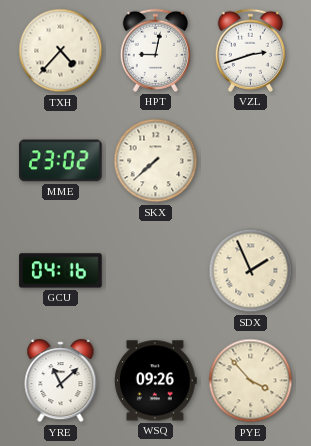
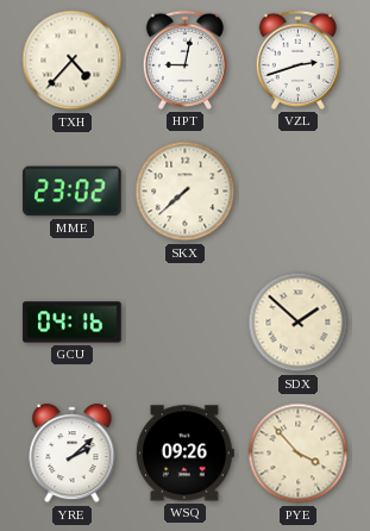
SDX: 1:56 -> 1:52 (299, 323)
YRE: 11:08 -> 2:08 (73, 454)
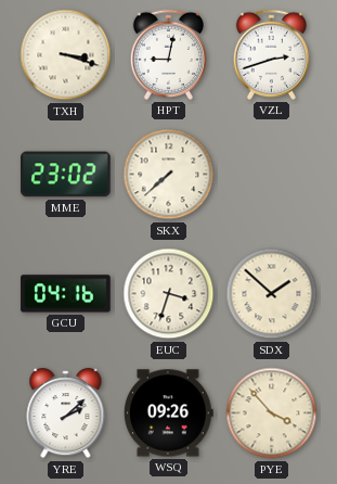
TXH: 4:37 -> 3:18 (66, 55)
EUC: none -> 3:33 (169, 294)
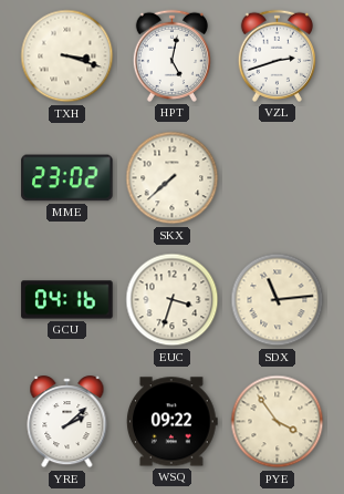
HPT: 9:02 -> 5:02 (171, 55)
SDX: 1:52 -> 11:14 (278, 300)
WSQ: 09:26 -> 09:22 (171, 422)
PYE: 3:53 -> 3:54 (278, 422)
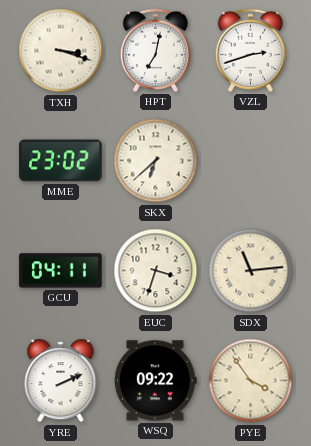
HPT: 5:02 -> 7:02 (155, 50)
SKX: 7:38 -> 6:38 (156, 161)
GCU: 04:16 -> 04:11 (61, 271)
YRE: 2:08 -> 2:11 (61, 381)
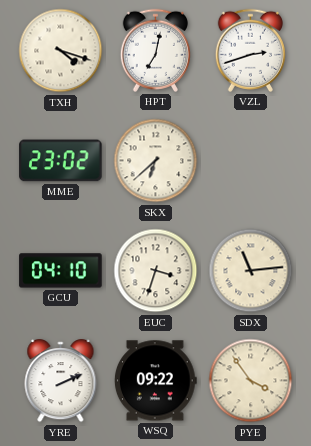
TXH: 3:18 -> 4:18 (61, 51)
GCU: 04:11 -> 04:10 (61, 271)
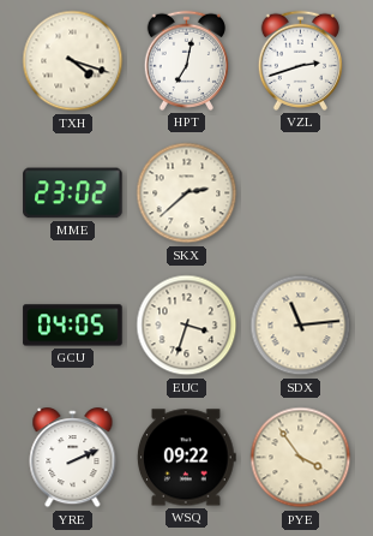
SKX: 6:38 -> 2:38 (187, 193)
GCU: 04:10 -> 04:05 (73, 326)
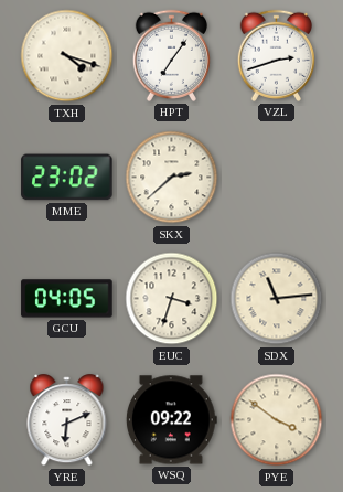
HPT: 7:02 -> 7:06 (171, 55)
YRE: 2:11 -> 6:11 (67, 420)
PYE: 3:54 -> 3:51 (277, 420)
